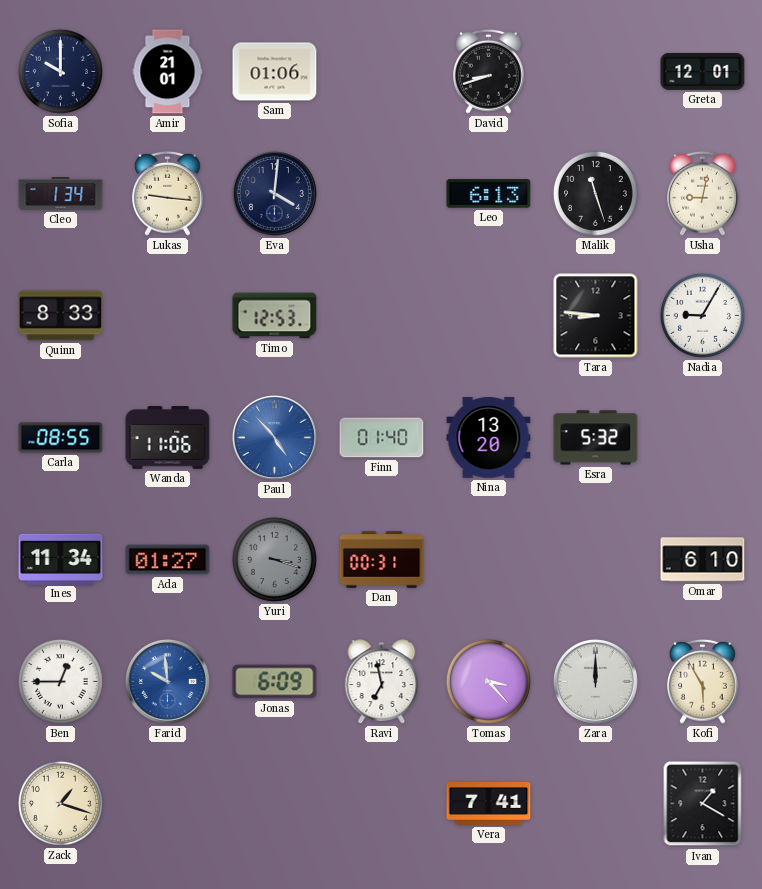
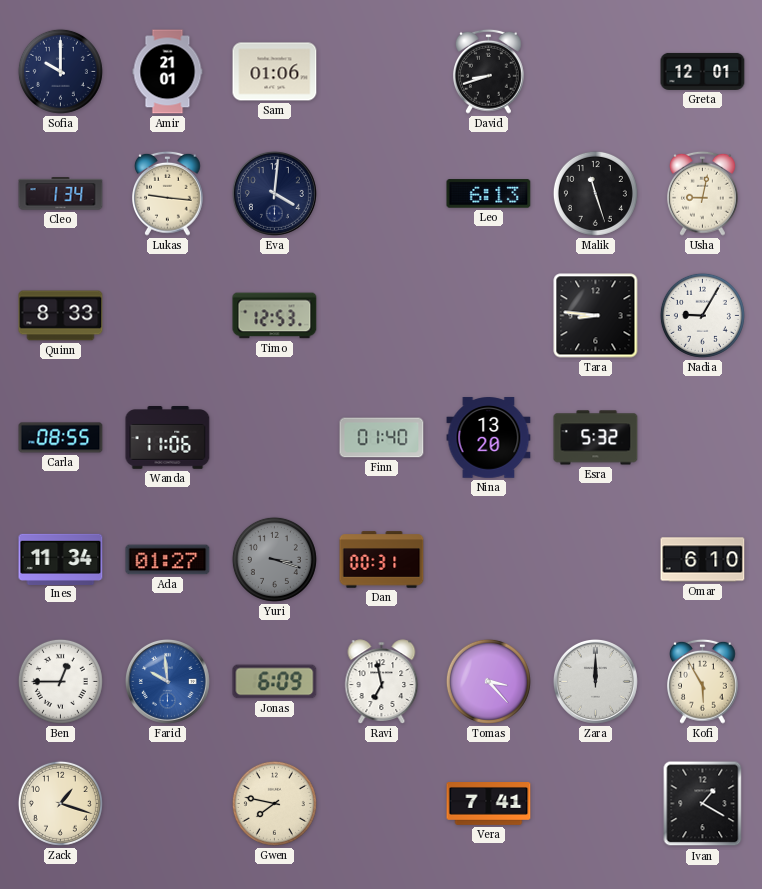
Paul: 4:53 -> none (274, 437)
Gwen: none -> 7:47 (274, 803)
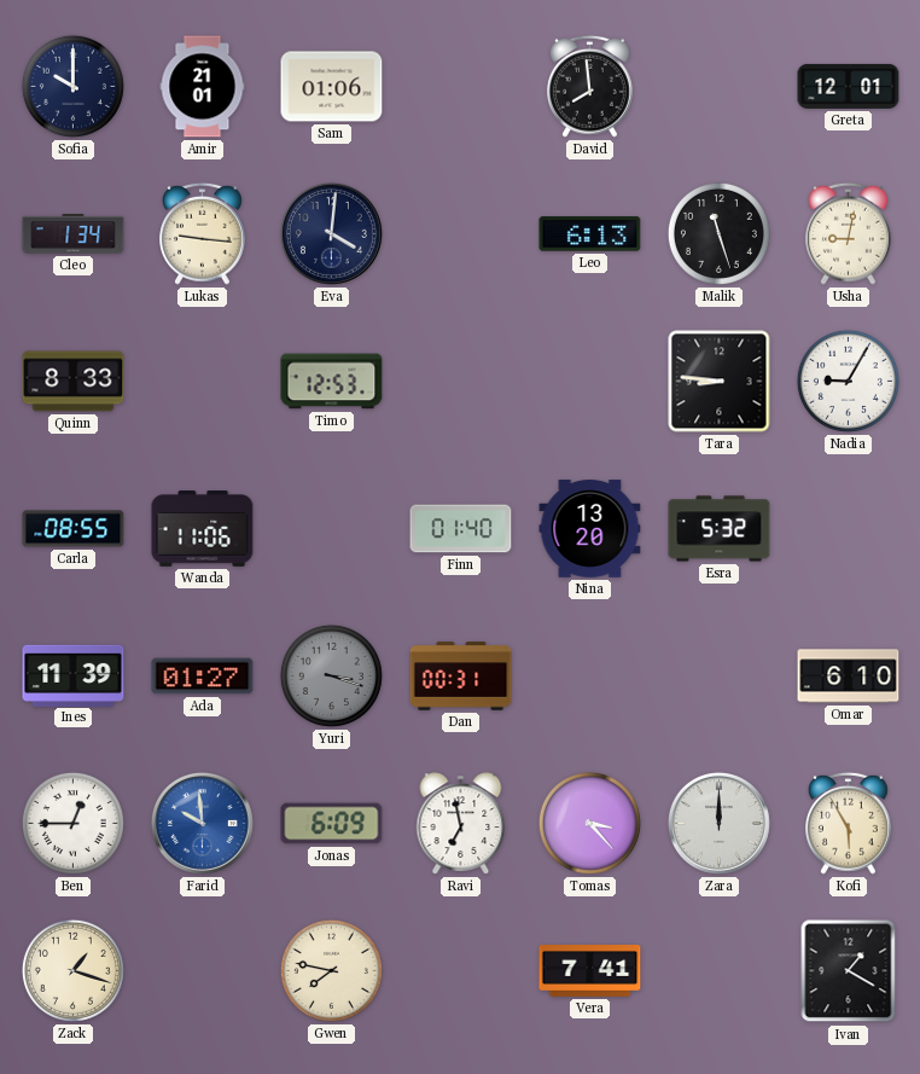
David: 8:42 -> 7:59 (590, 86)
Ines: 11:34 -> 11:39 (74, 675)
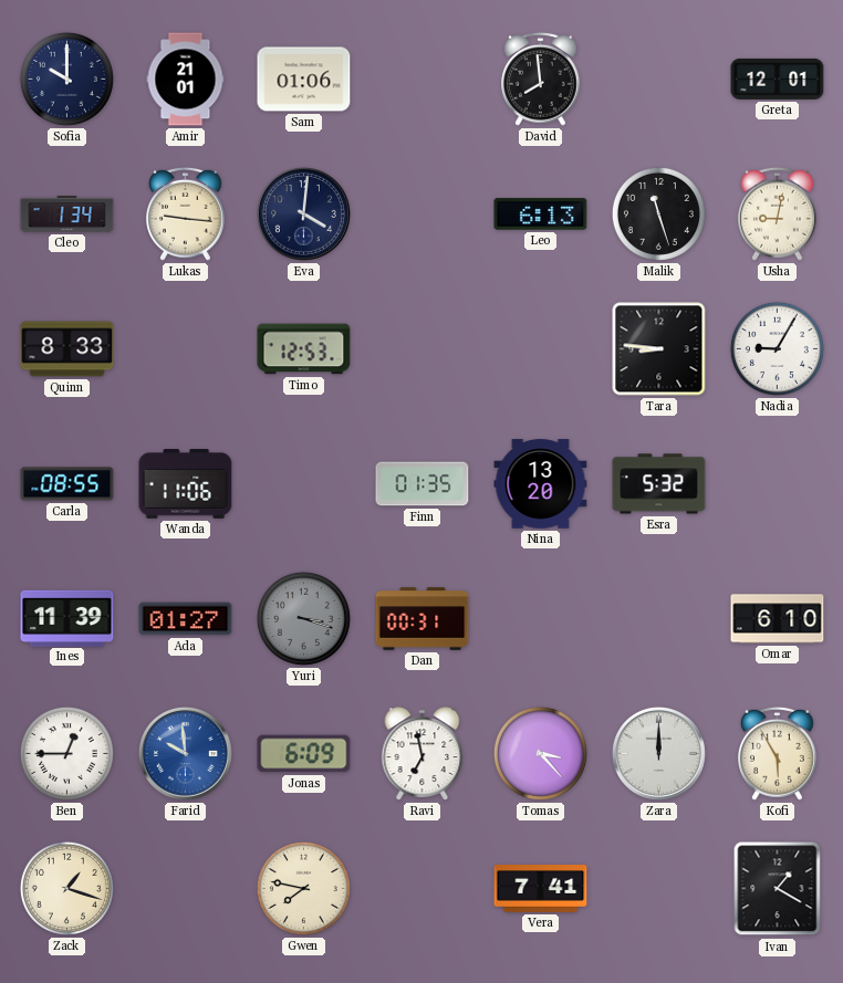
Finn: 01:40 -> 01:35 (423, 484)
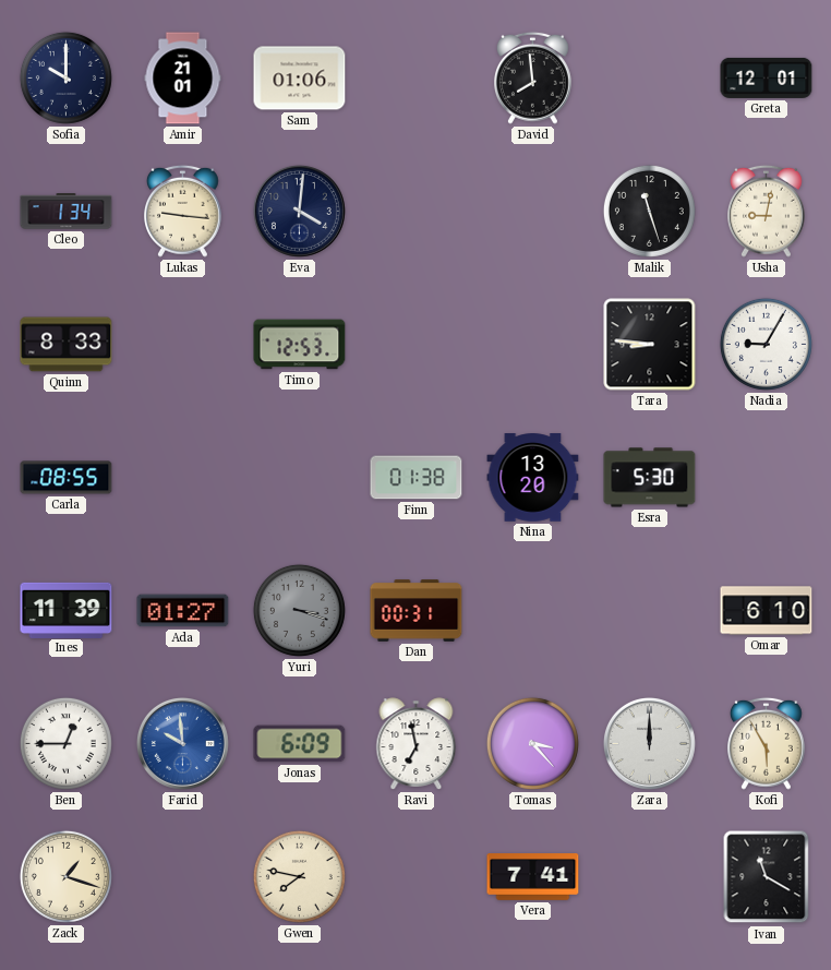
Leo: 6:13 -> none (541, 215)
Wanda: 11:06 -> none (186, 484)
Finn: 01:35 -> 01:38 (417, 478)
Esra: 5:32 -> 5:30 (650, 478)
Ivan: 1:20 -> 11:20 (767, 877)
